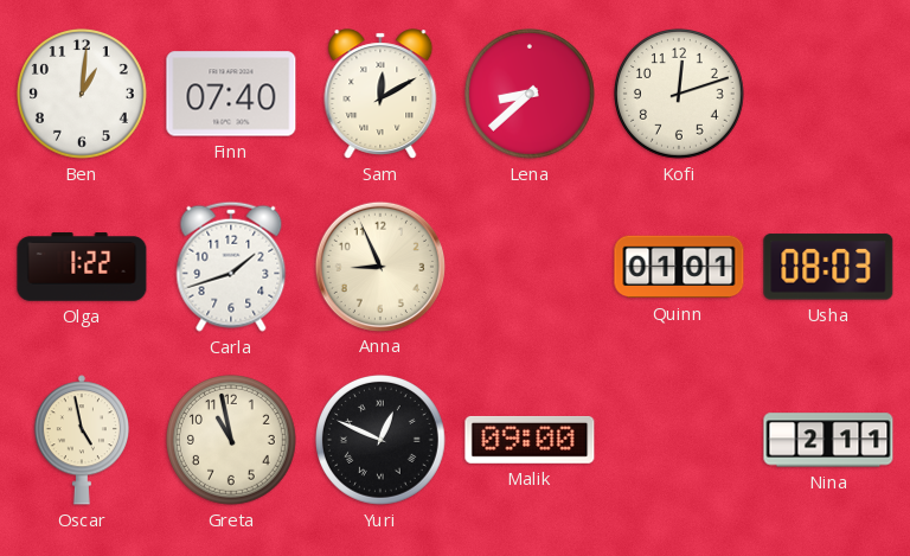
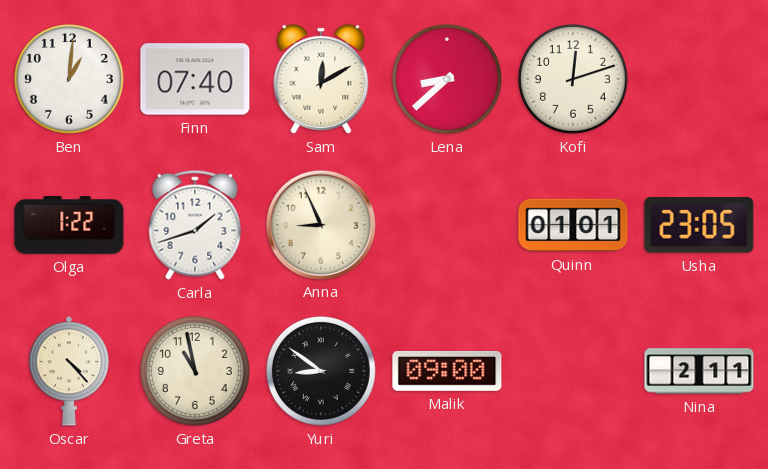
Usha: 08:03 -> 23:05 (699, 225)
Oscar: 4:58 -> 4:23 (68, 371)
Yuri: 12:49 -> 8:51 (322, 372)
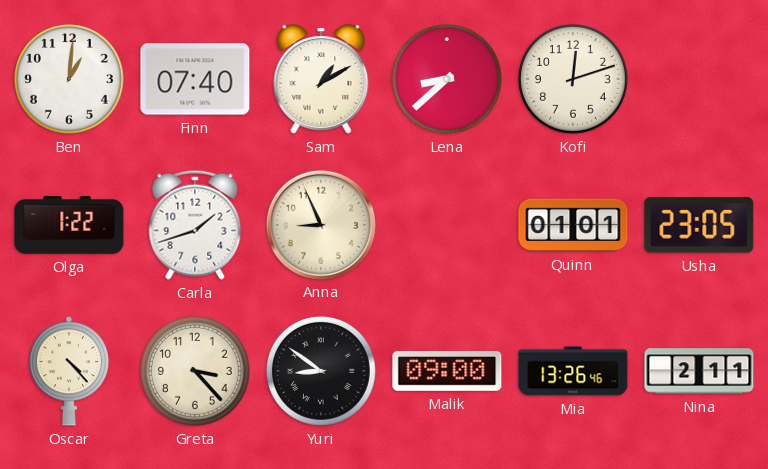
Sam: 12:10 -> 1:10 (321, 79)
Greta: 10:58 -> 3:23 (196, 372)
Mia: none -> 13:26 (573, 371)
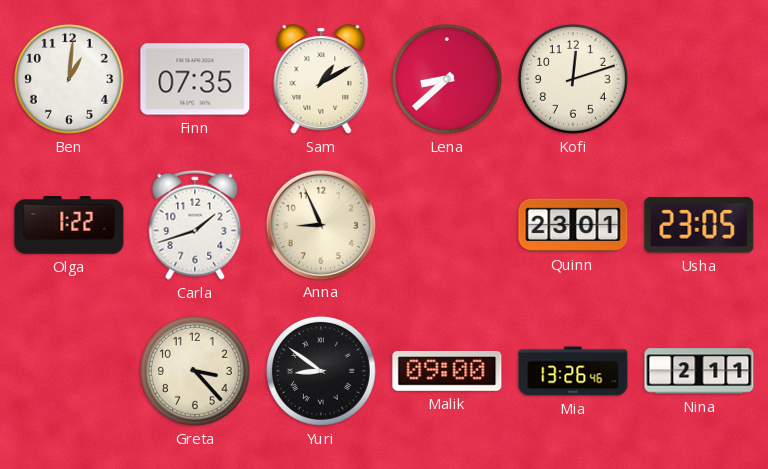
Finn: 07:40 -> 07:35 (195, 79)
Quinn: 01:01 -> 23:01 (573, 225)
Oscar: 4:23 -> none (68, 371)
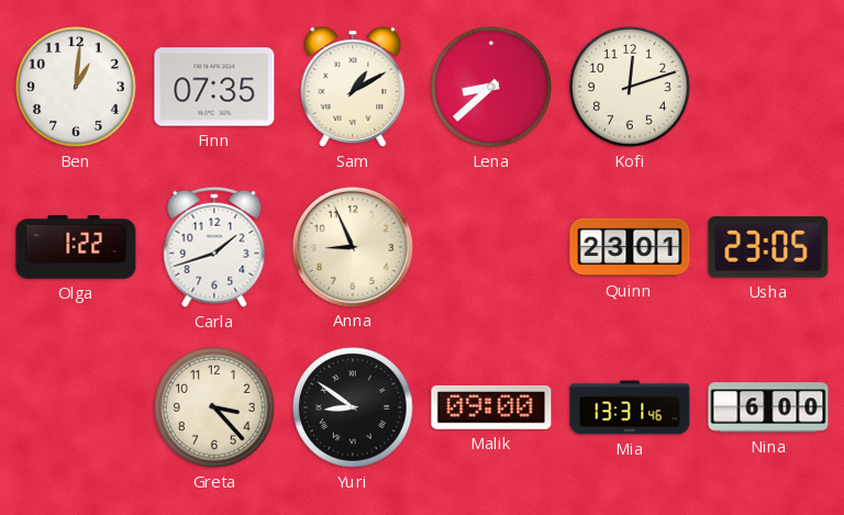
Mia: 13:26 -> 13:31 (630, 407)
Nina: 2:11 -> 6:00 (768, 407)
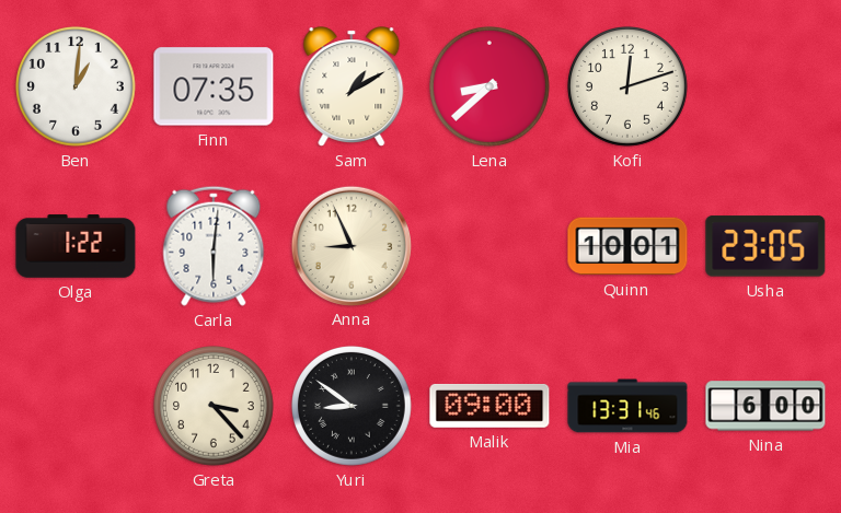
Carla: 1:42 -> 6:01 (214, 246)
Quinn: 23:01 -> 10:01 (627, 246)
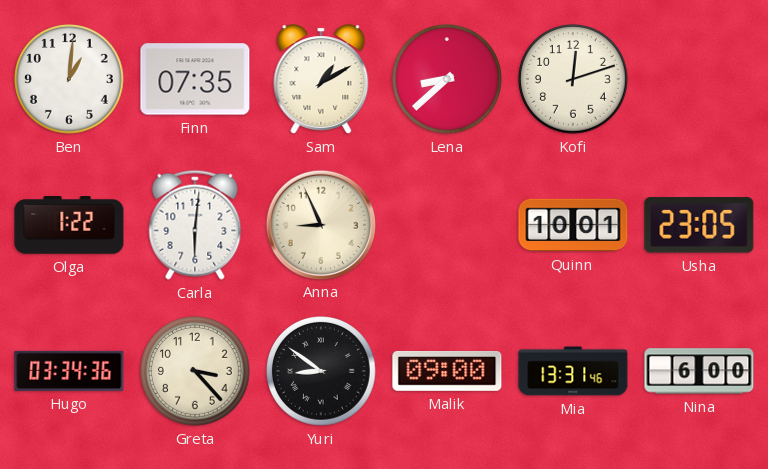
Hugo: none -> 03:34 (69, 371)
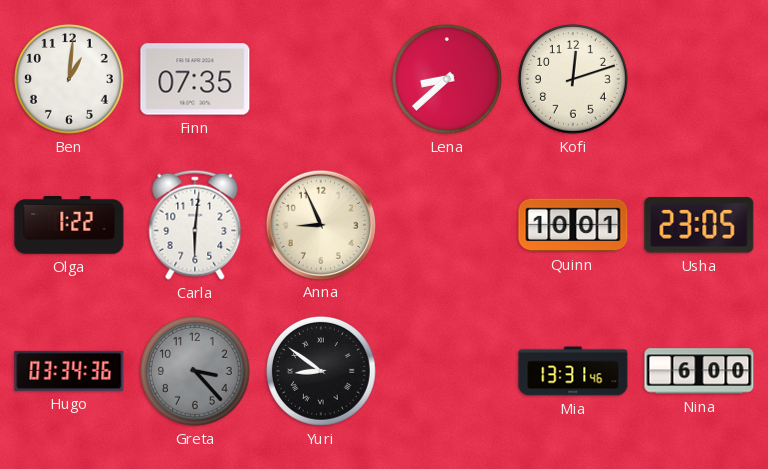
Sam: 1:10 -> none (321, 79)
Greta dial: cream -> grey (196, 372)
Malik: 09:00 -> none (447, 371)
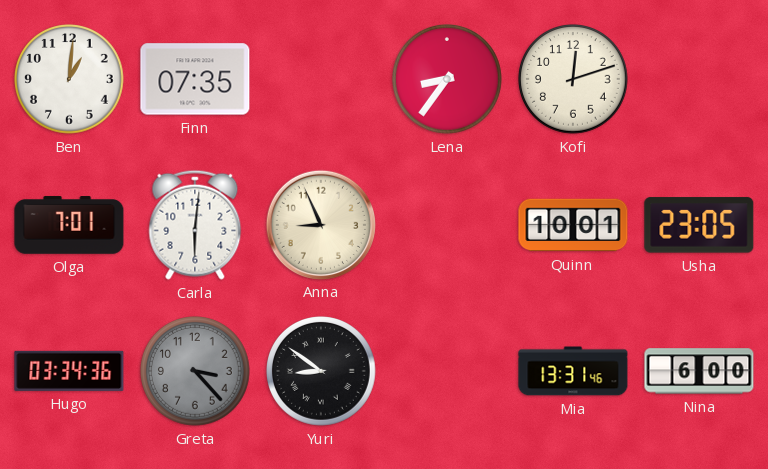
Lena: 8:38 -> 8:36 (448, 80)
Olga: 1:22 -> 7:01 (69, 225)
